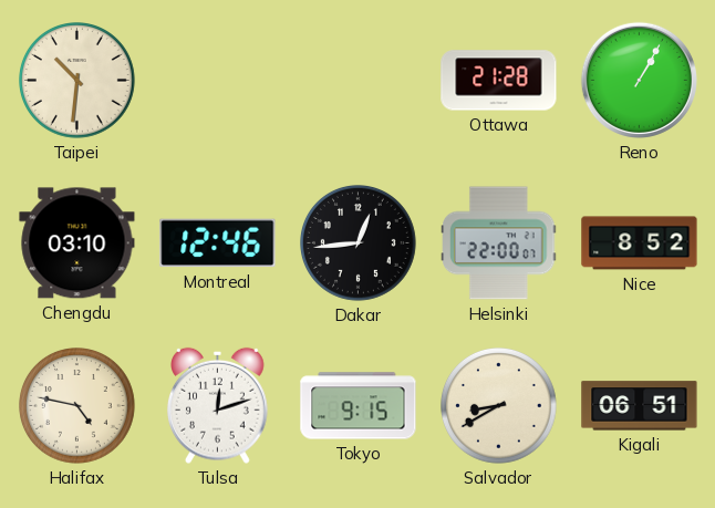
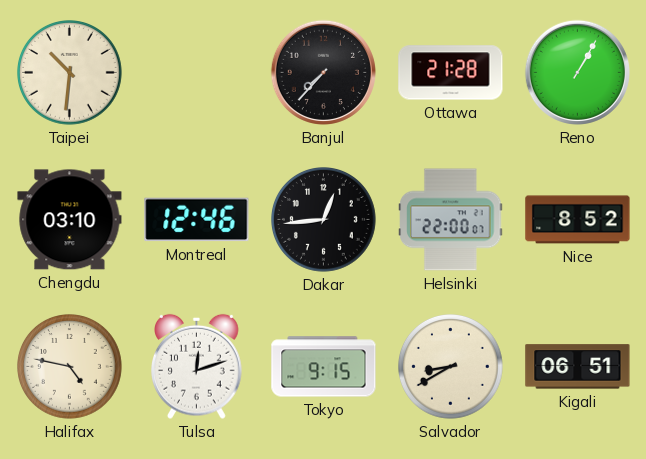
Banjul: none -> 7:37 (323, 72)
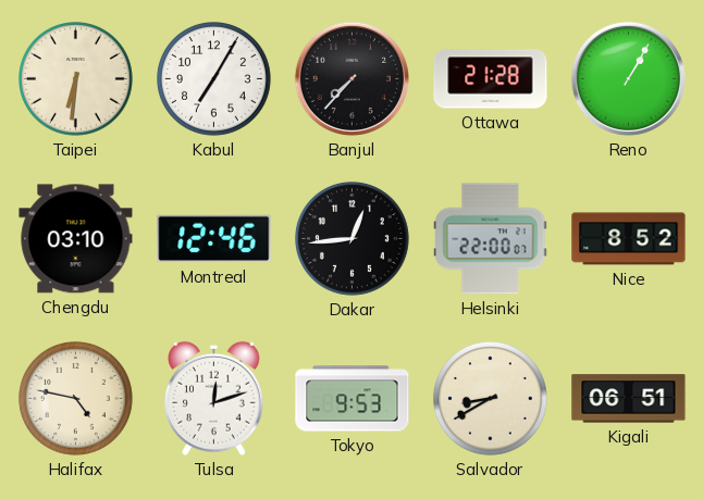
Taipei: 10:31 -> 6:31 (76, 79)
Kabul: none -> 7:05 (214, 79)
Tokyo: 9:15 -> 9:53 (353, 399)
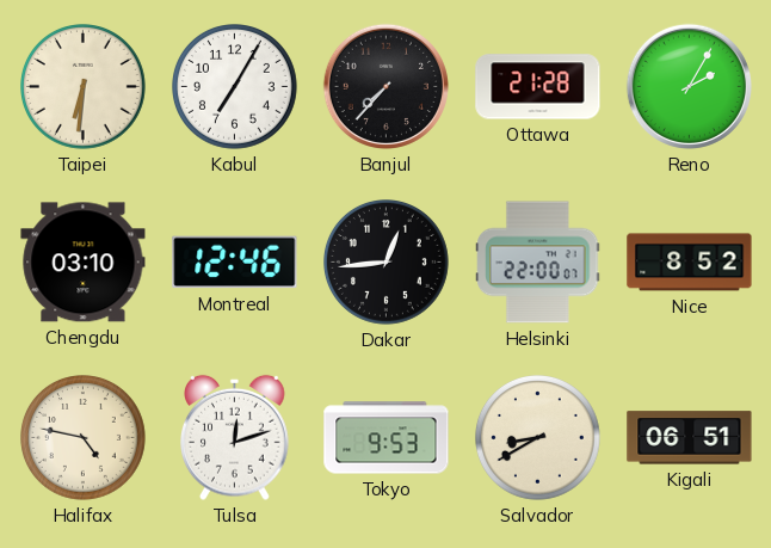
Reno: 1:05 -> 2:05 (689, 86)
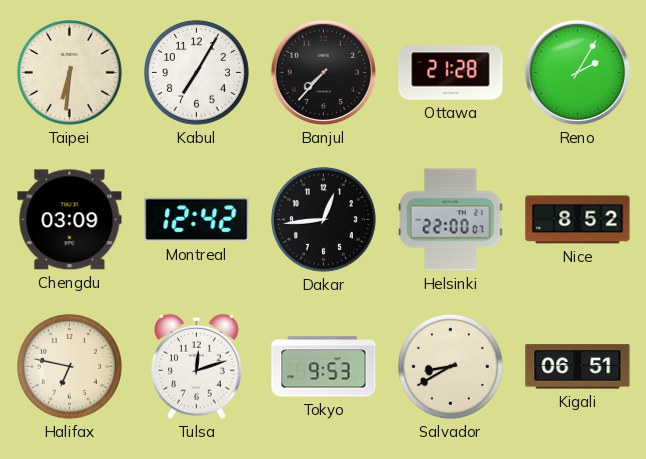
Chengdu: 03:10 -> 03:09 (70, 220)
Montreal: 12:46 -> 12:42 (197, 220)
Halifax: 4:47 -> 6:47 (70, 367)
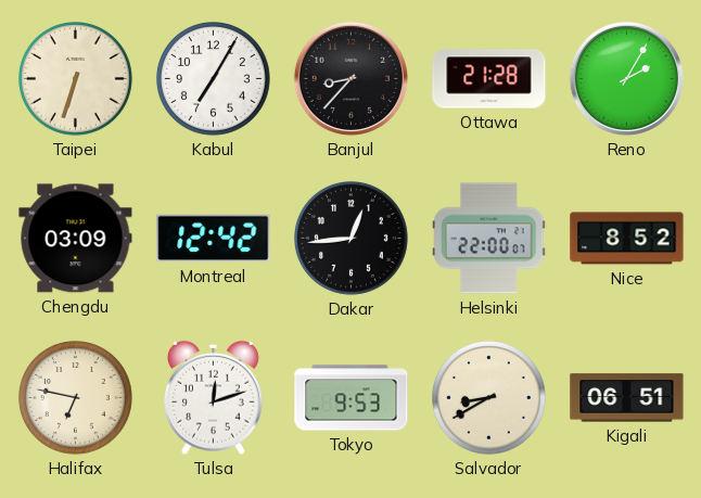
Taipei: 6:31 -> 6:33 (76, 79)
Banjul: 7:37 -> 8:37 (351, 78)
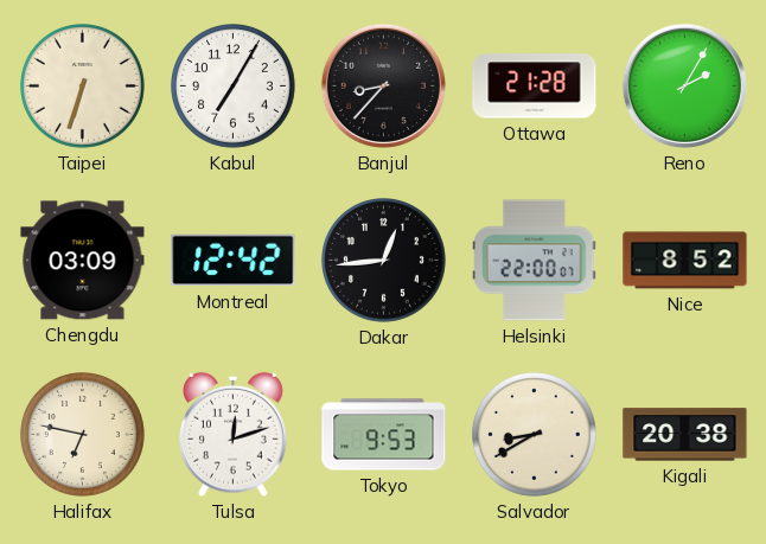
Kigali: 06:51 -> 20:38 (685, 435)
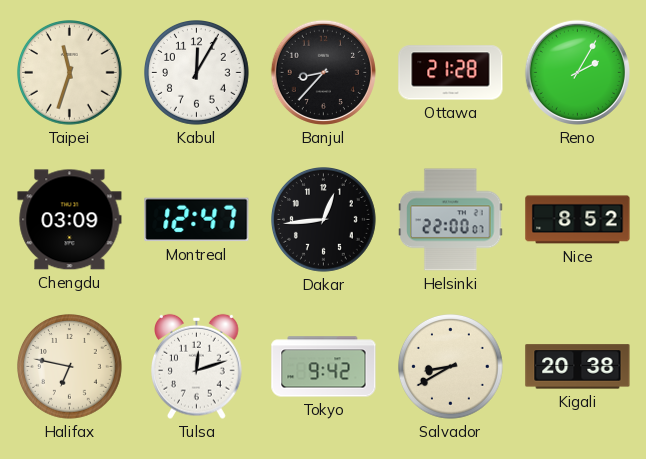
Taipei: 6:33 -> 11:33 (70, 73)
Kabul: 7:05 -> 12:05 (197, 73)
Montreal: 12:42 -> 12:47 (197, 220)
Tokyo: 9:53 -> 9:42 (324, 367)
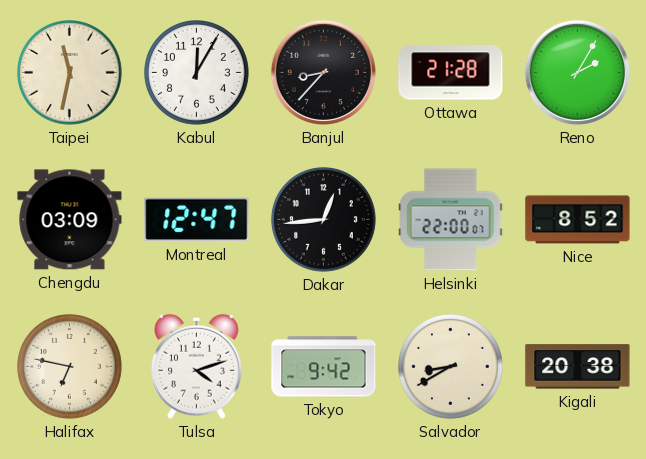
Taipei: 11:33 -> 11:32 (70, 73)
Tulsa: 12:12 -> 4:12 (197, 366)
